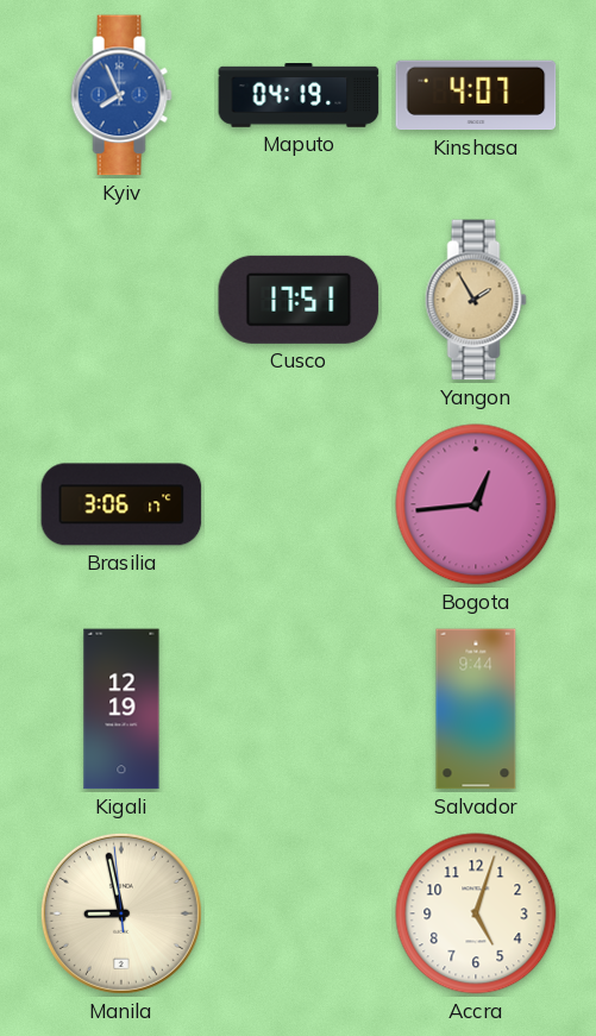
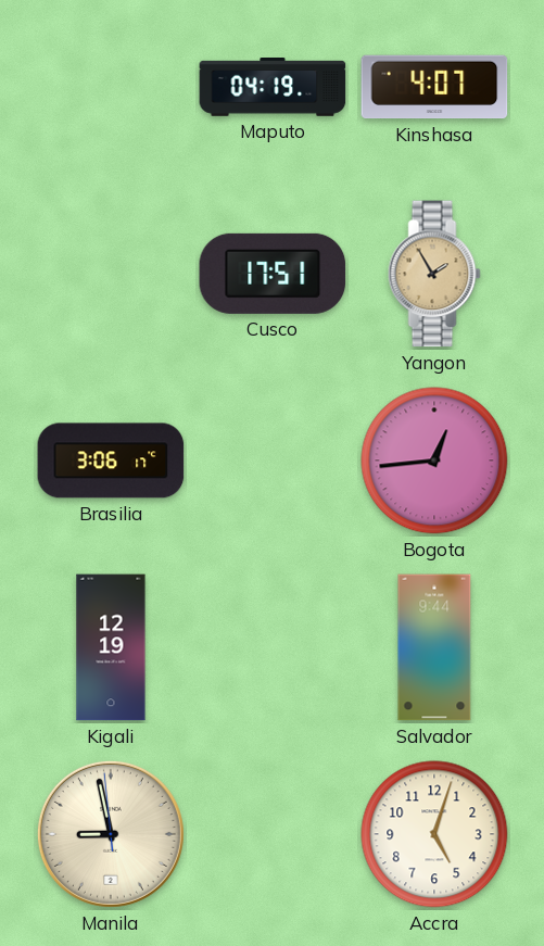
Kyiv: 7:56 -> none (121, 95)
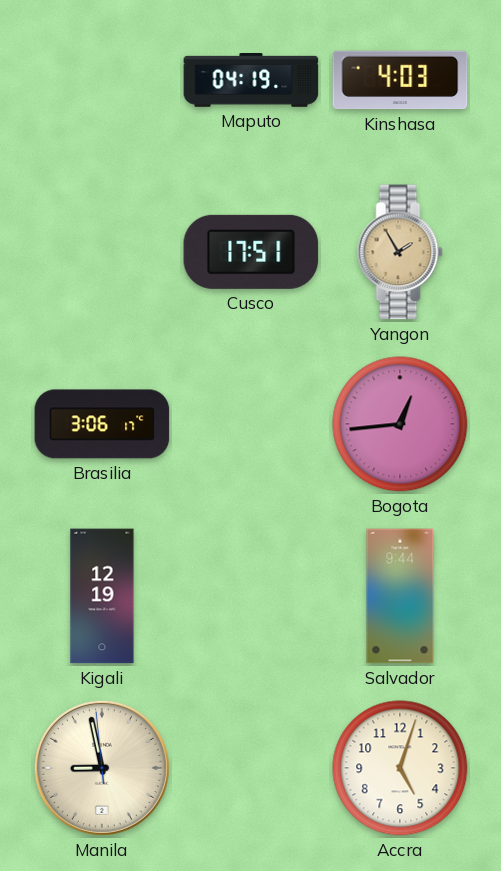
Kinshasa: 4:07 -> 4:03 (400, 80)
